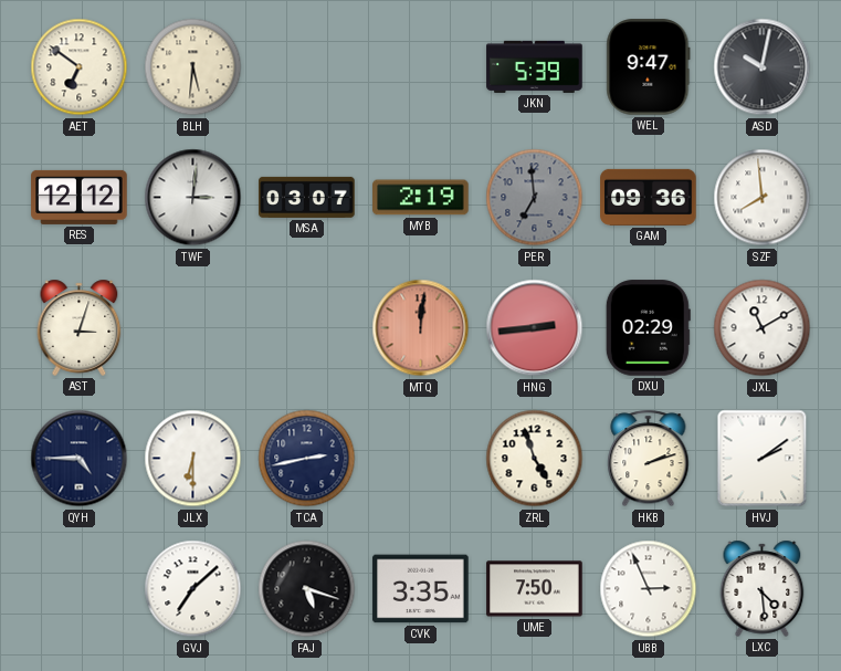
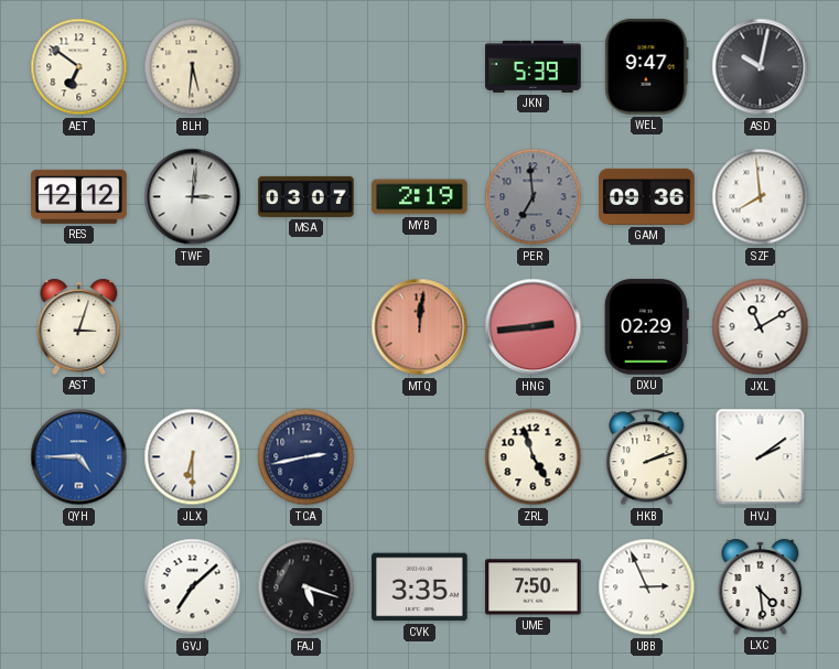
QYH dial: navy -> blue (79, 457)
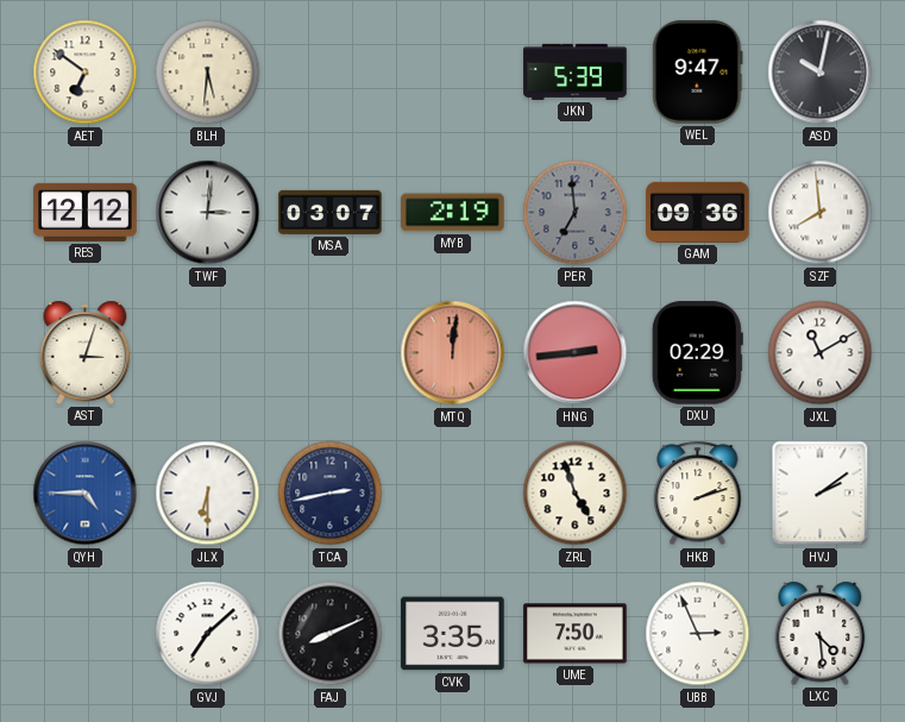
FAJ: 5:18 -> 8:11 (331, 634)
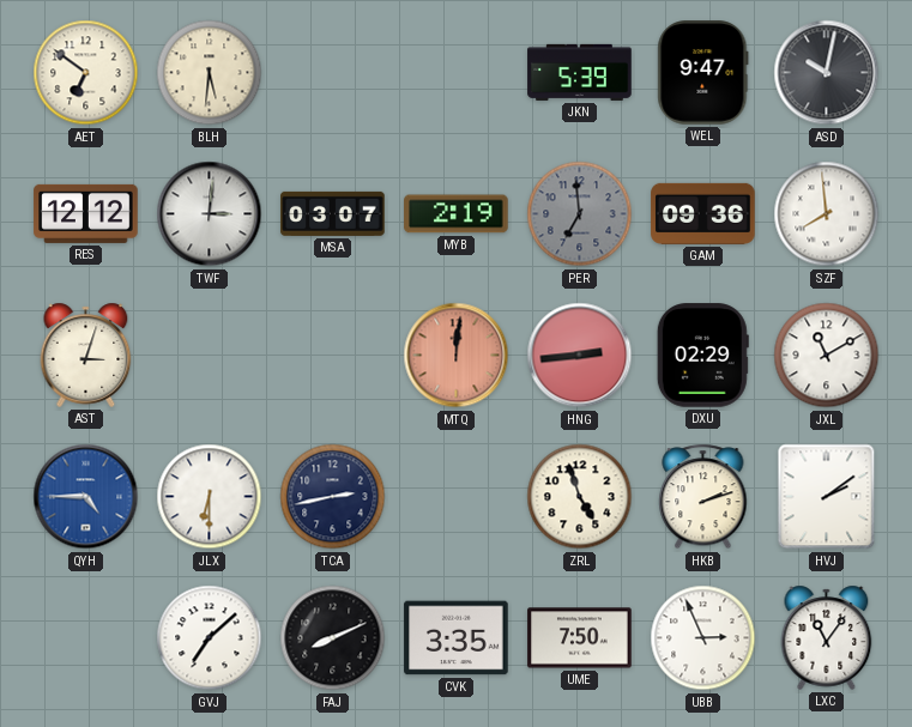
LXC: 4:29 -> 11:06 (827, 637)
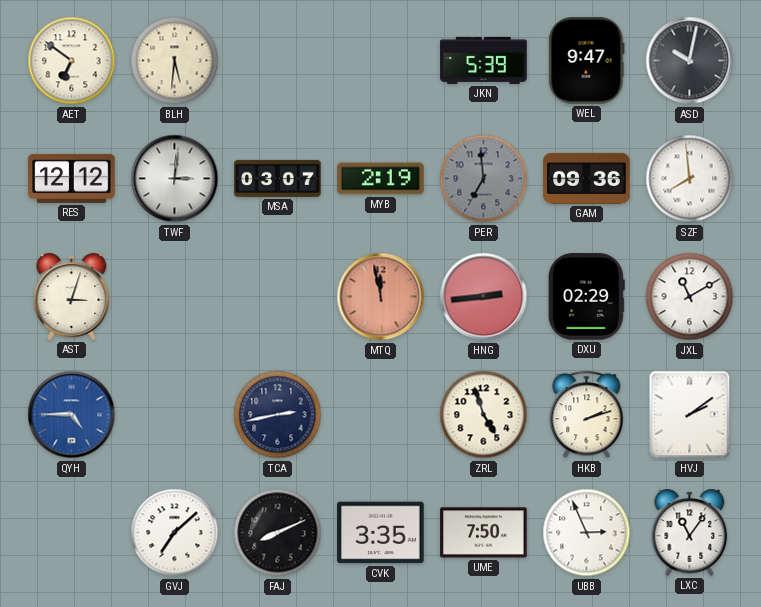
MTQ: 12:01 -> 11:58 (381, 297)
JLX: 6:30 -> none (210, 497)
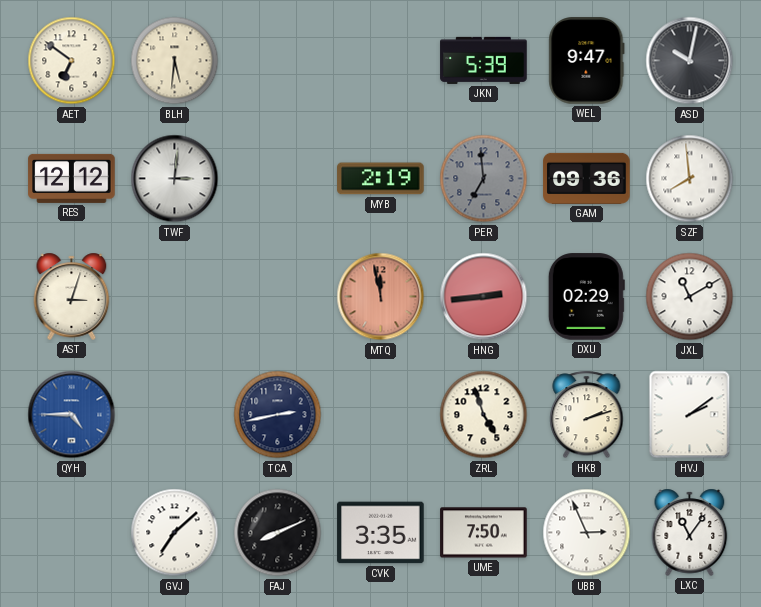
MSA: 03:07 -> none (278, 178)
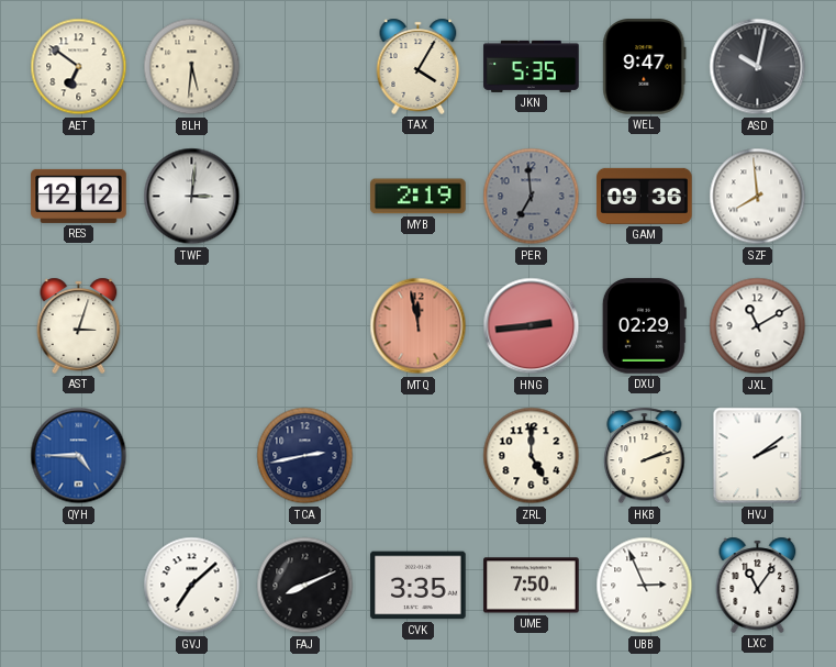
TAX: none -> 4:05 (419, 66)
JKN: 5:39 -> 5:35 (532, 66)
ZRL: 4:57 -> 5:00 (532, 456)
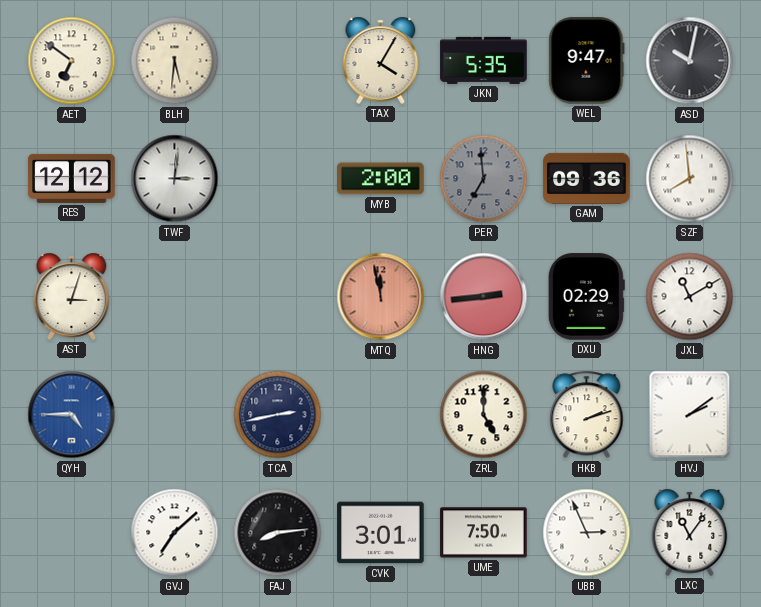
MYB: 2:19 -> 2:00 (381, 179)
FAJ: 8:11 -> 8:14 (278, 533)
CVK: 3:35 -> 3:01 (381, 533)
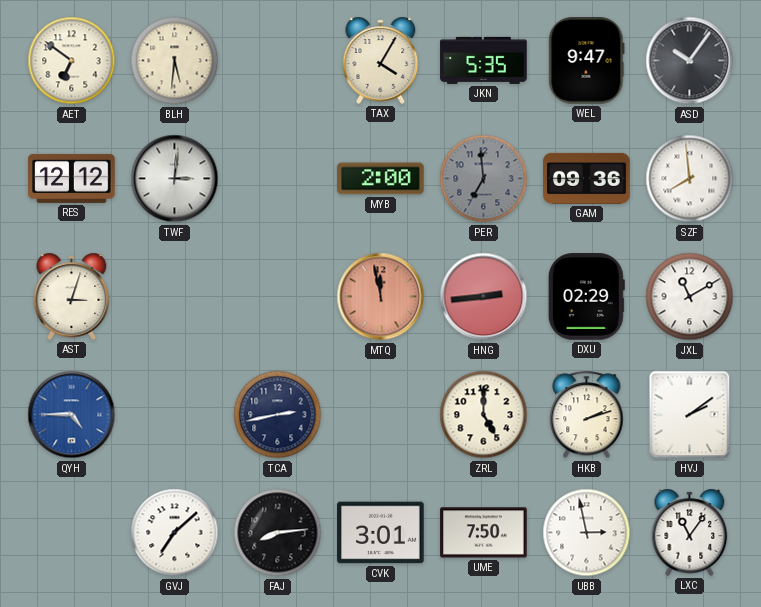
ASD: 10:02 -> 10:06 (690, 61)
UBB: 2:56 -> 2:58 (587, 533)
